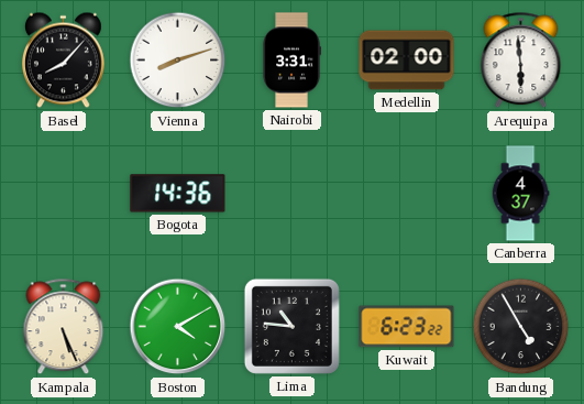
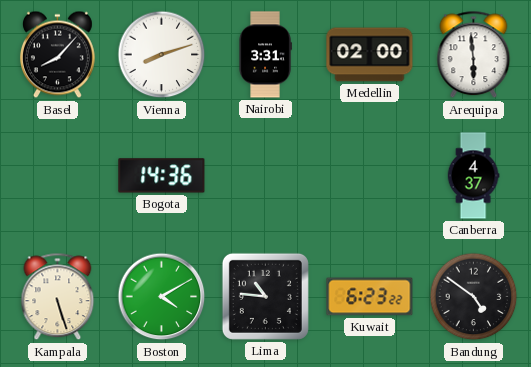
Kampala: 5:26 -> 5:27 (58, 297)
Bandung: 4:55 -> 4:51 (474, 297)
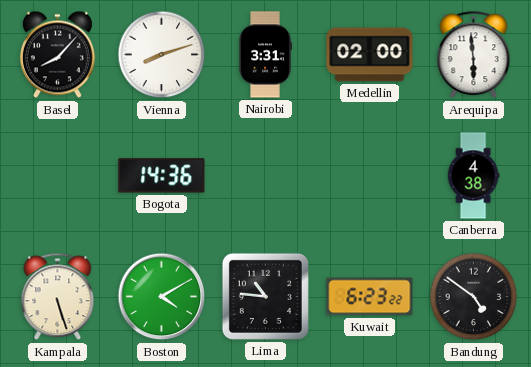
Canberra: 4:37 -> 4:38 (473, 176)
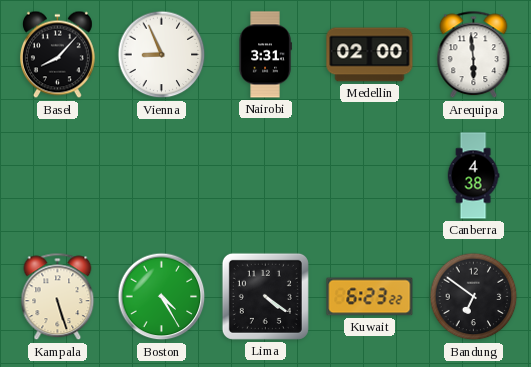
Vienna: 8:12 -> 8:56 (162, 55)
Bogota: 14:36 -> none (162, 176)
Boston: 4:10 -> 4:25 (162, 297)
Lima: 10:46 -> 4:21 (265, 296)
Bandung: 4:51 -> 6:51 (474, 297)
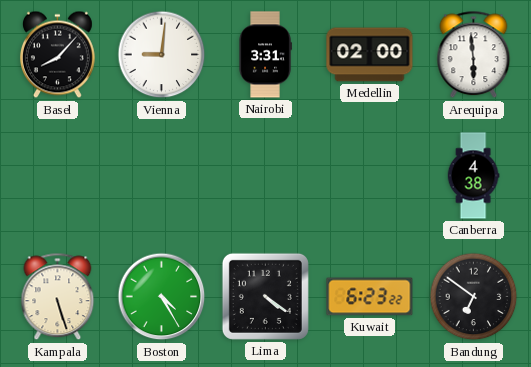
Vienna: 8:56 -> 9:01 (162, 55)
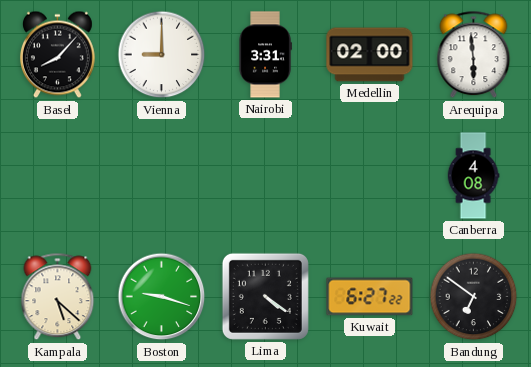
Vienna: 9:01 -> 9:00 (162, 55)
Canberra: 4:38 -> 4:08 (473, 176)
Kampala: 5:27 -> 5:22 (58, 297)
Boston: 4:25 -> 9:18 (162, 297)
Kuwait: 6:23 -> 6:27 (370, 297)
